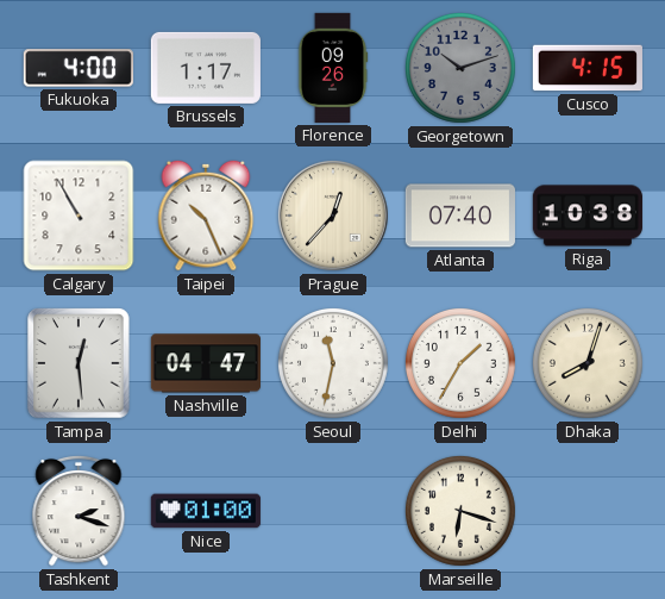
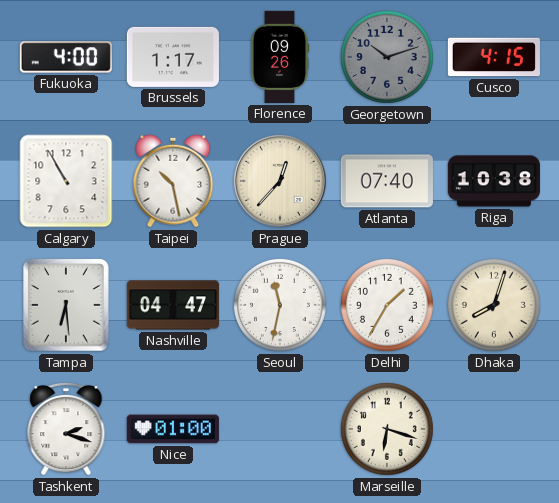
Taipei: 10:26 -> 10:28 (173, 181)
Tampa: 12:29 -> 6:29 (66, 305)
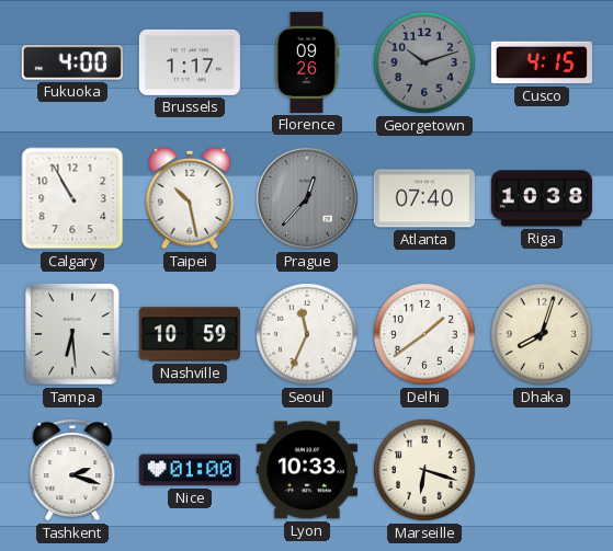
Prague dial: cream -> grey (307, 198)
Nashville: 04:47 -> 10:59 (190, 334)
Seoul: 11:32 -> 11:34 (307, 334)
Delhi: 1:35 -> 1:39 (424, 334)
Lyon: none -> 10:33 (307, 470)
